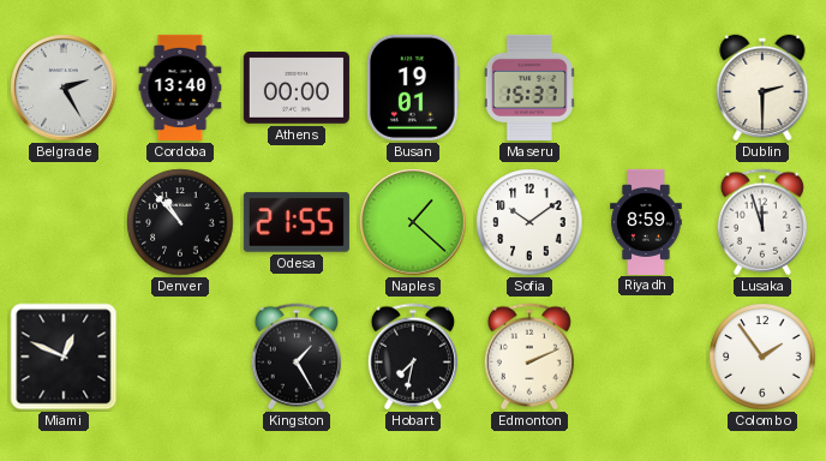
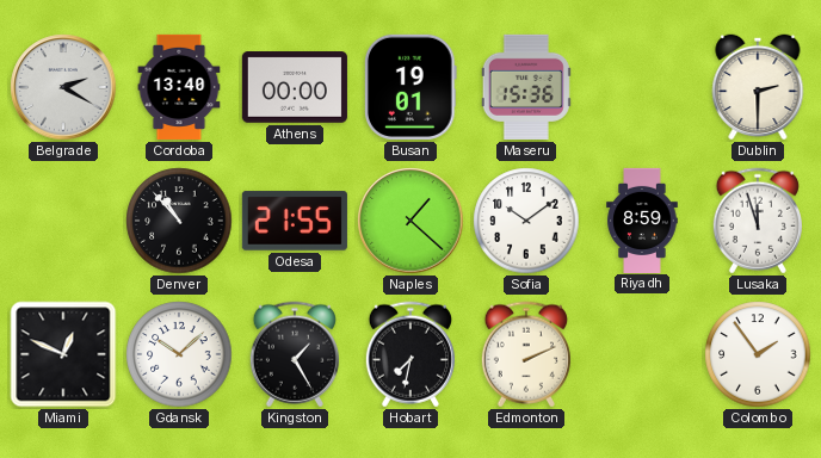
Belgrade: 2:25 -> 2:20 (63, 87)
Maseru: 15:37 -> 15:36 (526, 87)
Gdansk: none -> 10:08 (179, 354)
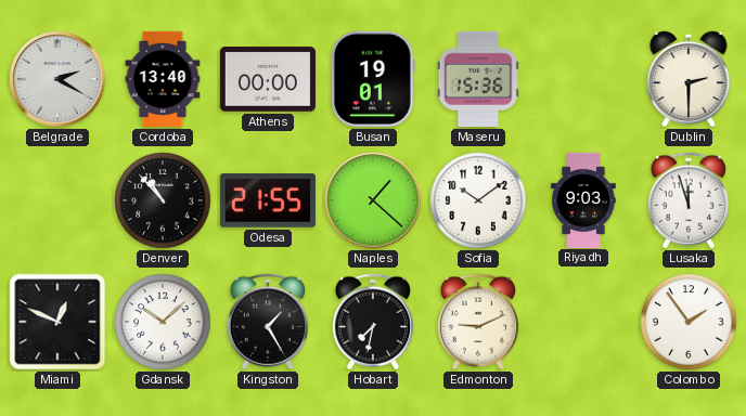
Riyadh: 8:59 -> 9:03 (583, 199)
Edmonton: 2:11 -> 9:11 (478, 322)
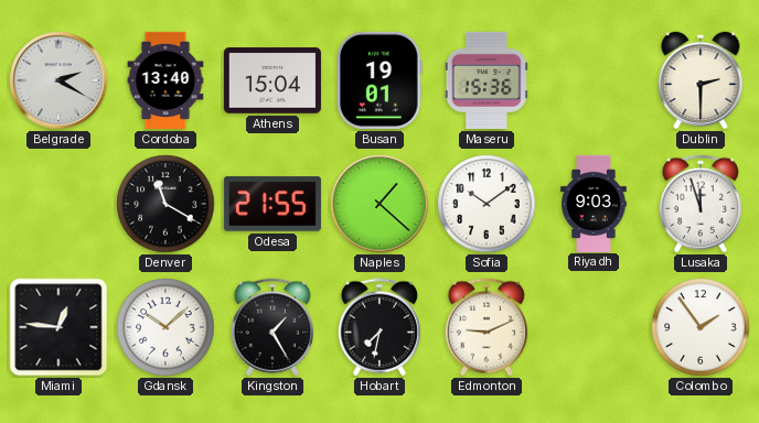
Athens: 00:00 -> 15:04 (272, 80)
Denver: 10:53 -> 11:20 (165, 204)
Miami: 12:49 -> 12:46 (58, 327)
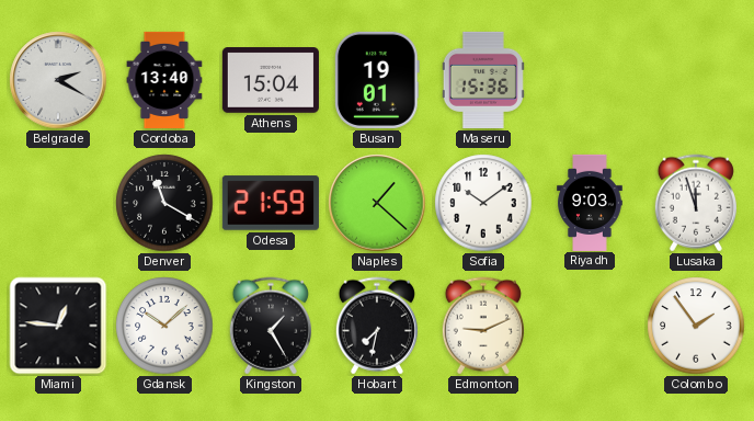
Dublin: 2:30 -> none (701, 80)
Odesa: 21:55 -> 21:59 (271, 203)
